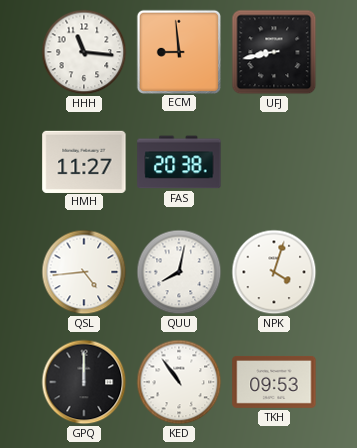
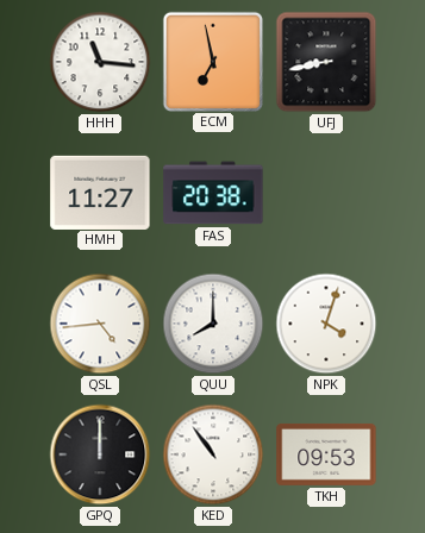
ECM: 8:59 -> 6:58 (212, 61)
QUU: 8:02 -> 8:00 (213, 324)
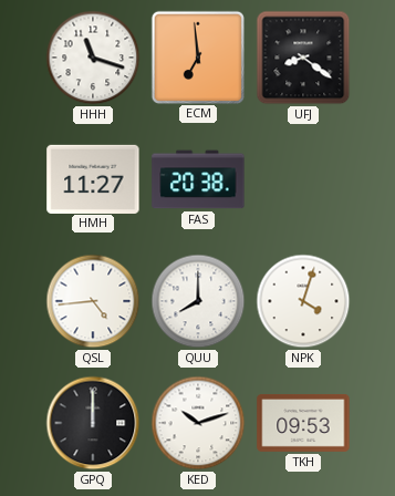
HHH: 11:16 -> 11:18 (93, 58)
ECM: 6:58 -> 6:59 (197, 56)
UFJ: 8:43 -> 8:21 (303, 58)
KED: 10:54 -> 10:12 (198, 423)
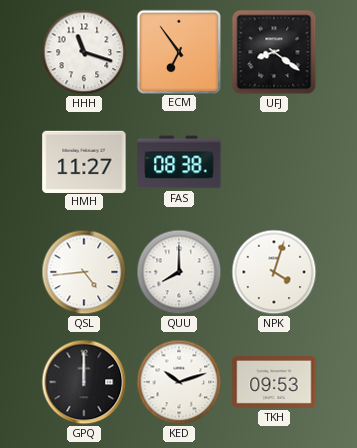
ECM: 6:59 -> 6:54 (178, 51)
FAS: 20:38 -> 08:38 (179, 162)
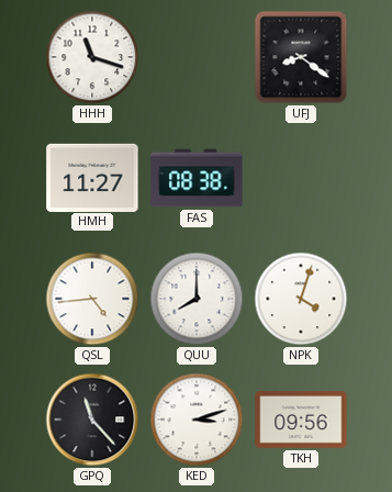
ECM: 6:54 -> none (178, 51)
GPQ: 12:00 -> 11:23 (92, 420)
KED: 10:12 -> 3:12 (197, 420)
TKH: 09:53 -> 09:56 (301, 420)
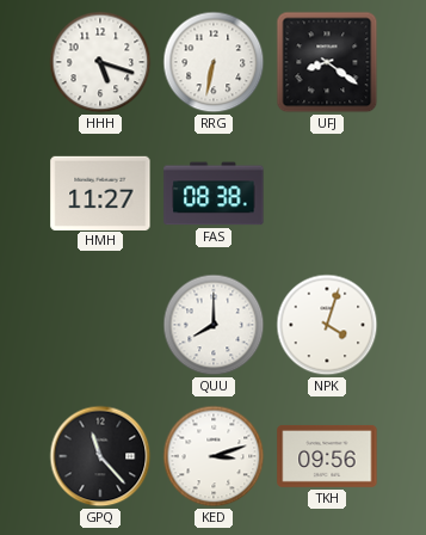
HHH: 11:18 -> 5:18 (100, 62)
RRG: none -> 6:32 (214, 62)
QSL: 4:44 -> none (92, 299)
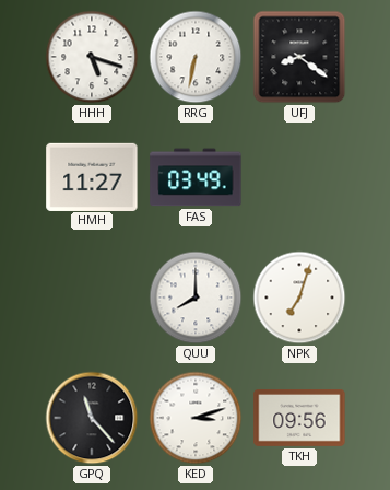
FAS: 08:38 -> 03:49 (196, 177)
NPK: 4:03 -> 7:03 (299, 297)
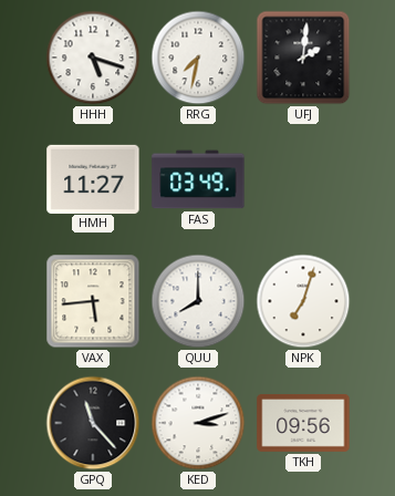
RRG: 6:32 -> 7:32 (198, 58)
UFJ: 8:21 -> 2:01 (303, 58)
VAX: none -> 5:44 (93, 301)
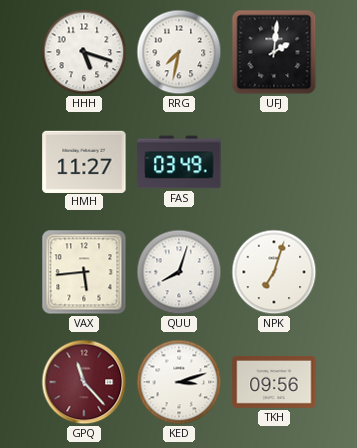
QUU: 8:00 -> 8:03 (179, 272)
GPQ dial: black -> burgundy (84, 382)
